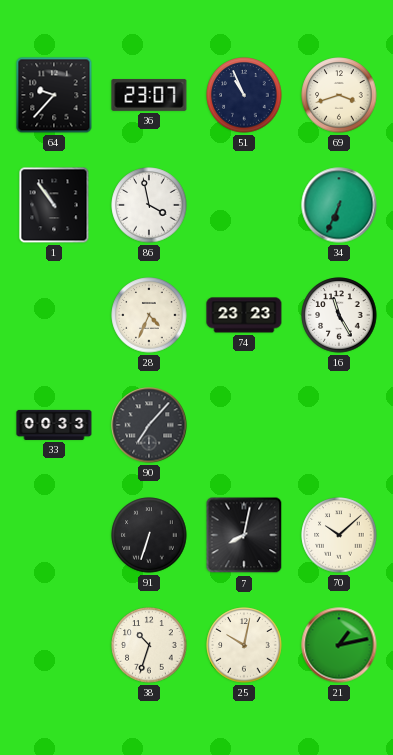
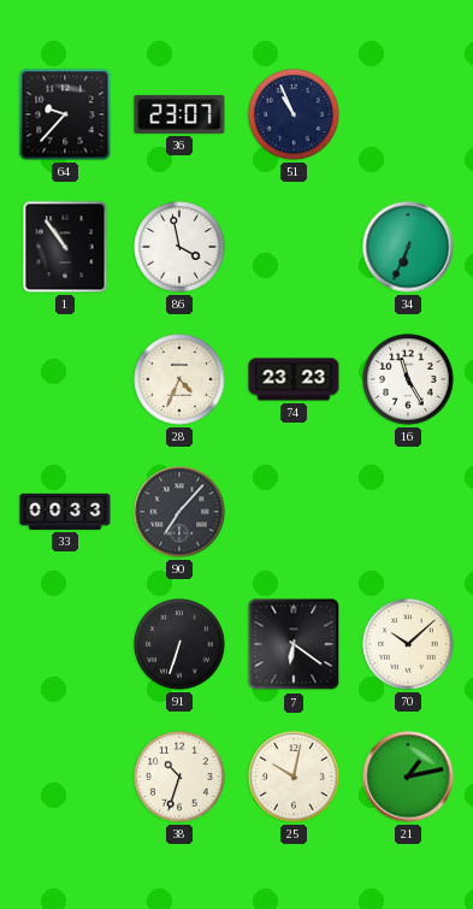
69: 3:42 -> none (339, 95)
7: 8:02 -> 6:21 (294, 644)
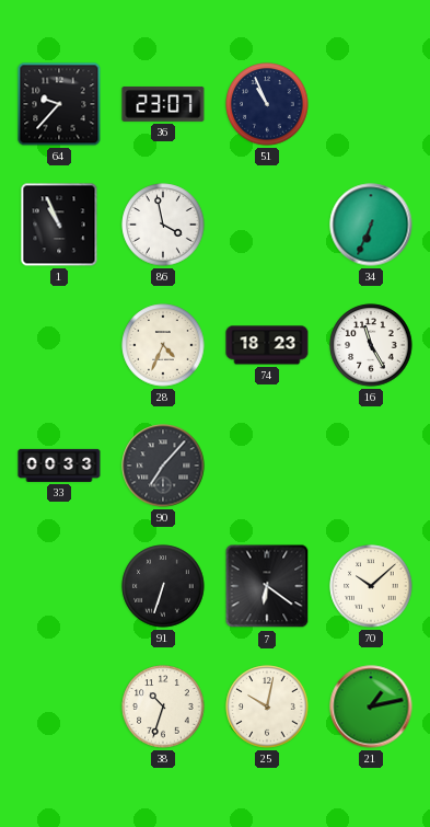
1: 10:54 -> 10:56 (59, 225)
74: 23:23 -> 18:23 (267, 345)
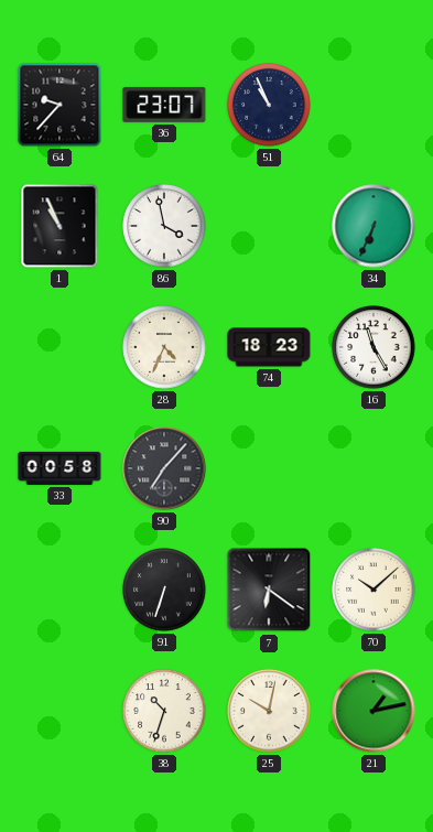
33: 00:33 -> 00:58 (59, 468)
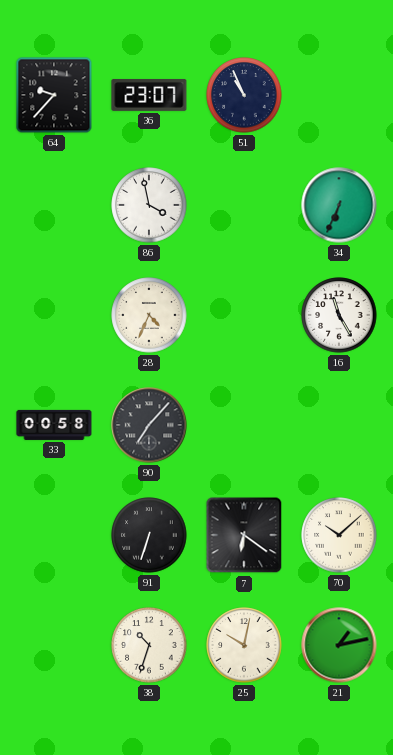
1: 10:56 -> none (59, 226)
74: 18:23 -> none (269, 347)
